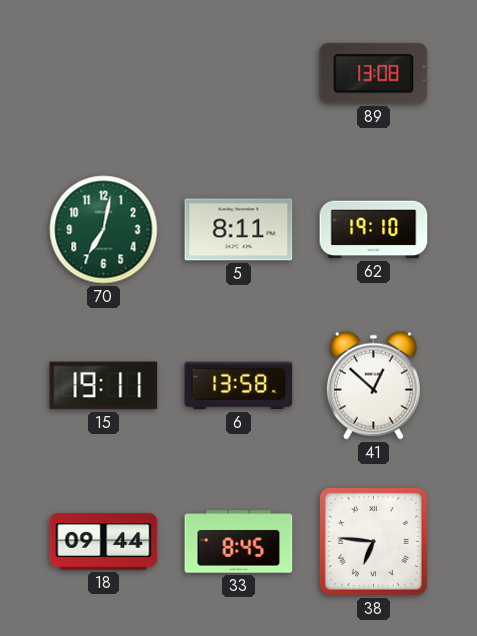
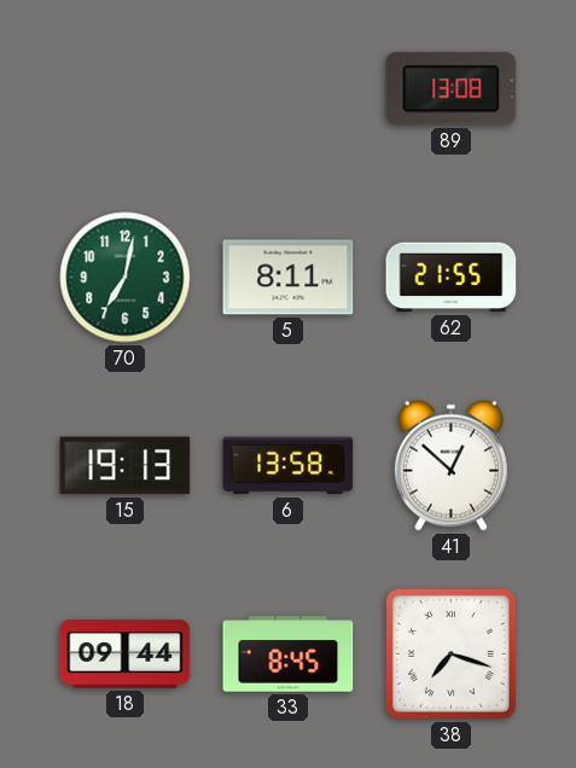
62: 19:10 -> 21:55 (452, 278)
15: 19:11 -> 19:13 (126, 466)
38: 6:46 -> 7:18 (450, 653)
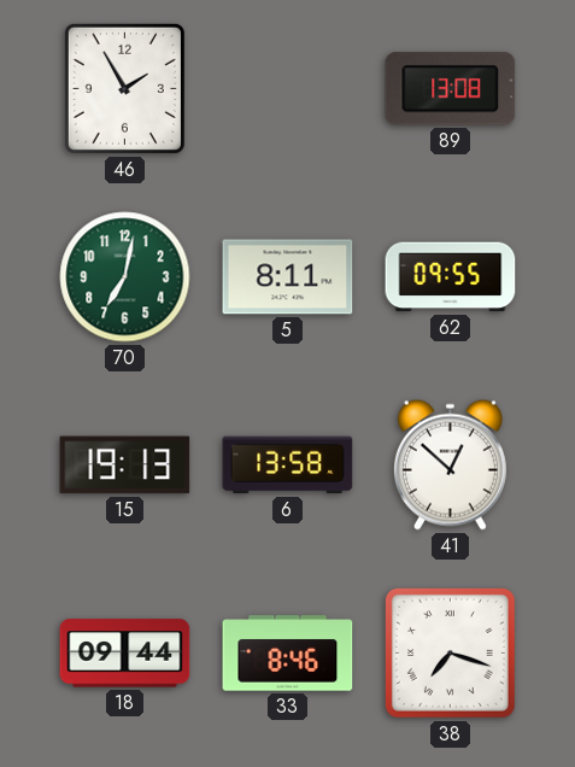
46: none -> 1:55 (124, 88)
62: 21:55 -> 09:55 (451, 277)
33: 8:45 -> 8:46 (288, 654)
